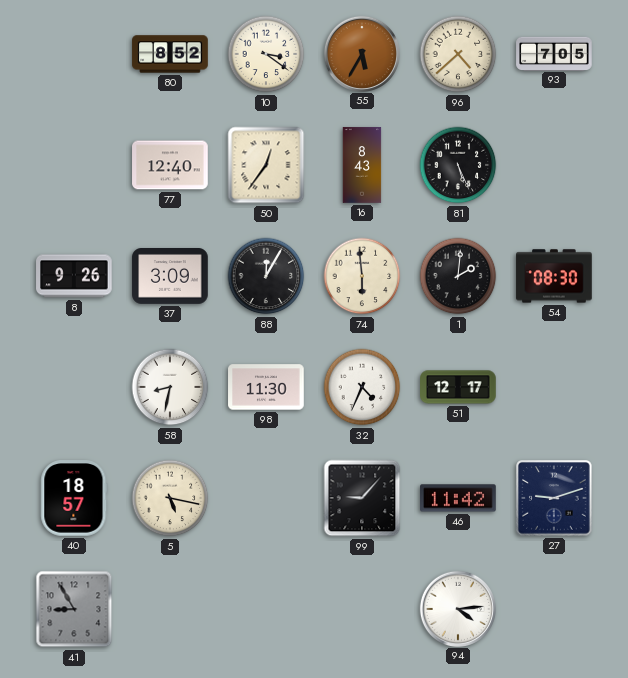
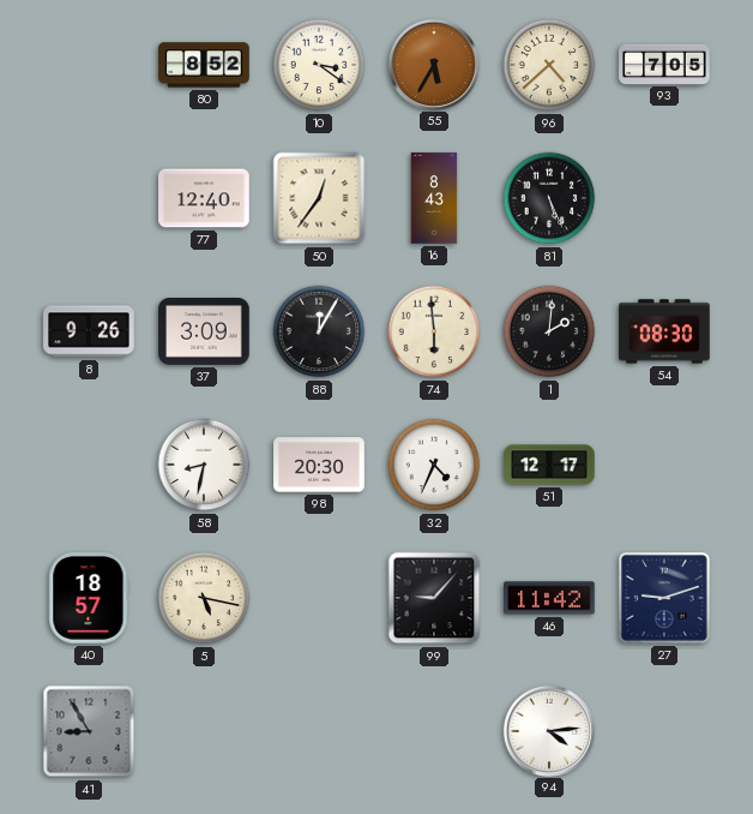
98: 11:30 -> 20:30 (319, 465)
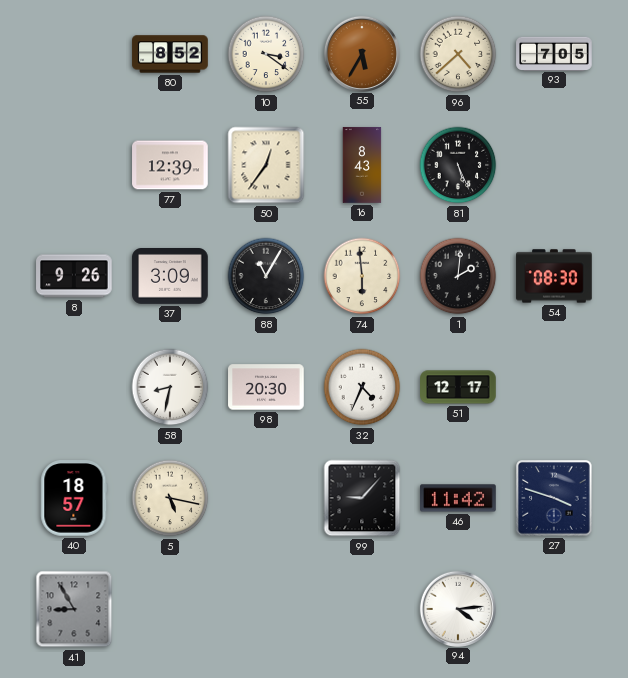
77: 12:40 -> 12:39 (170, 165)
88: 12:05 -> 11:05 (266, 276)
27: 9:12 -> 3:48 (554, 498)
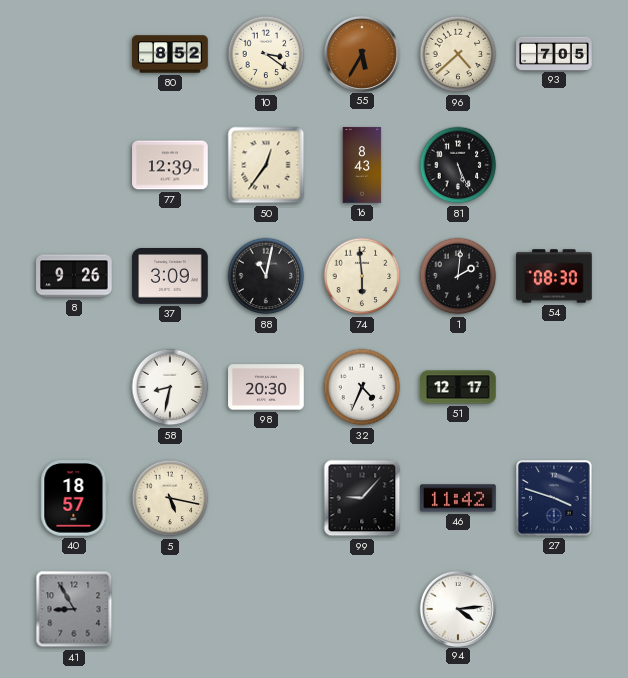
88: 11:05 -> 11:02 (266, 276)
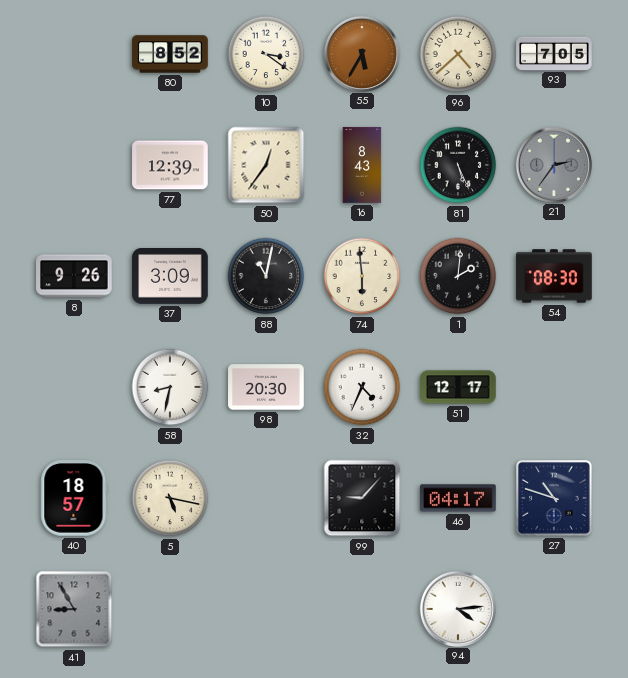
21: none -> 2:36 (553, 164)
46: 11:42 -> 04:17 (458, 498)
27: 3:48 -> 10:48 (554, 498)
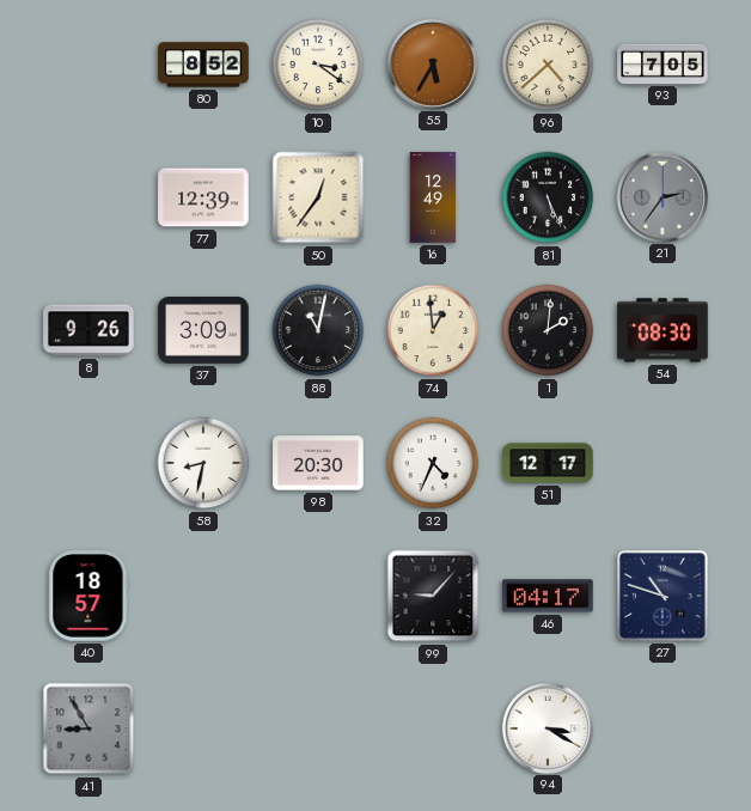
16: 8:43 -> 12:49 (433, 197)
74: 5:59 -> 12:59 (433, 330)
5: 5:17 -> none (170, 498)
94: 4:14 -> 3:20 (547, 727)
